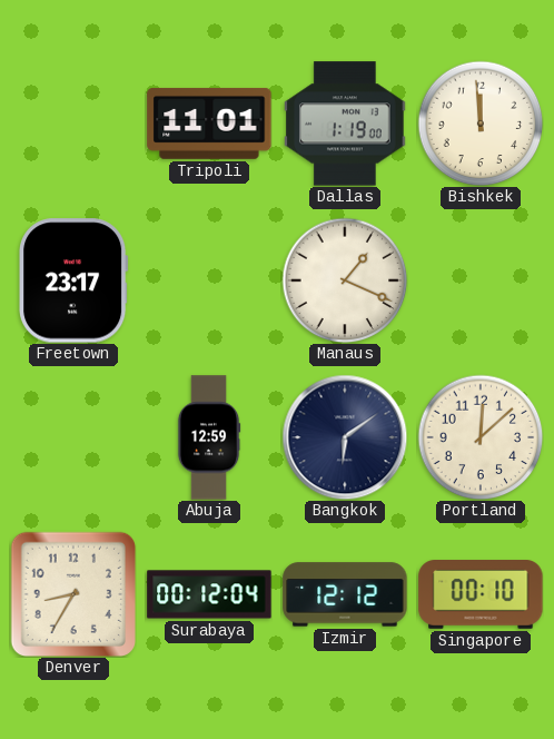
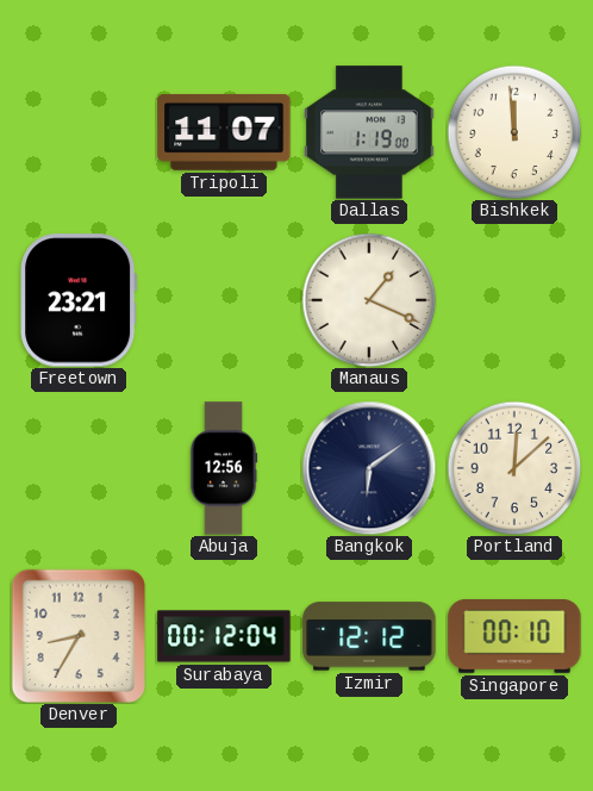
Tripoli: 11:01 -> 11:07 (224, 132)
Freetown: 23:17 -> 23:21 (80, 300)
Abuja: 12:59 -> 12:56 (224, 468)
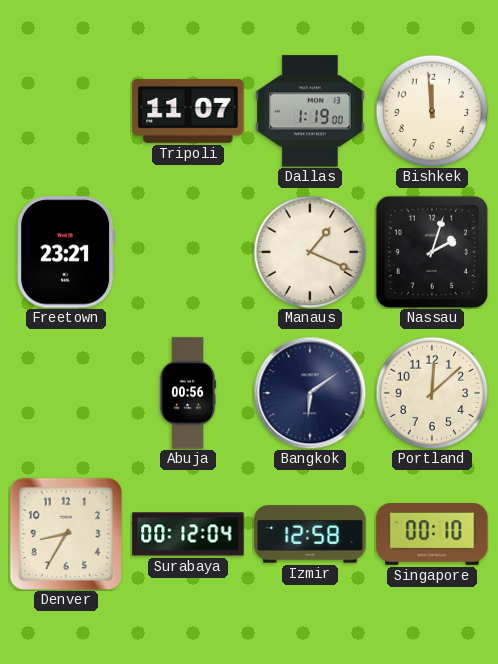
Nassau: none -> 2:03 (431, 251)
Abuja: 12:56 -> 00:56 (188, 393)
Izmir: 12:12 -> 12:58 (310, 534)
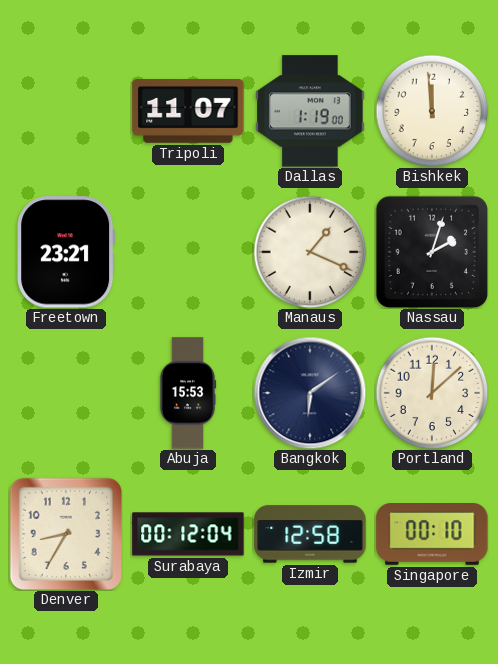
Abuja: 00:56 -> 15:53 (188, 393)
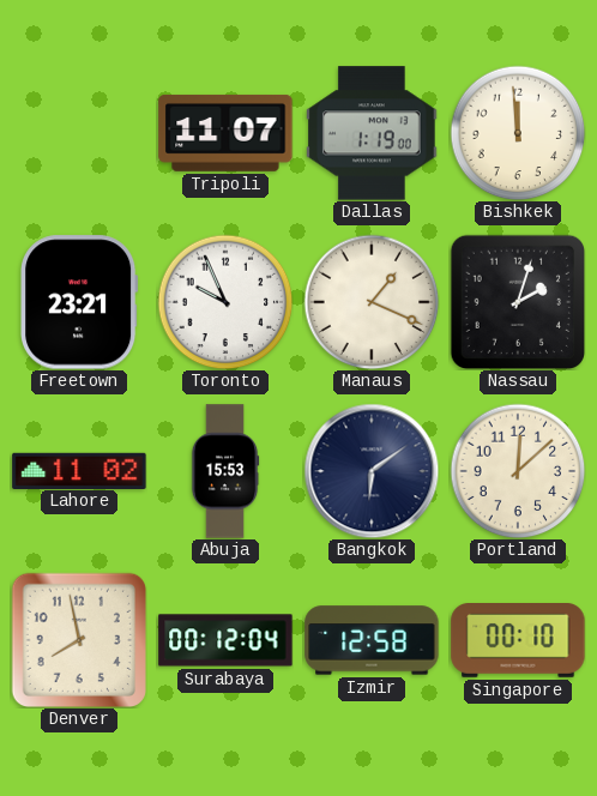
Toronto: none -> 9:56 (225, 302)
Lahore: none -> 11:02 (79, 470)
Denver: 8:35 -> 7:58 (78, 639)
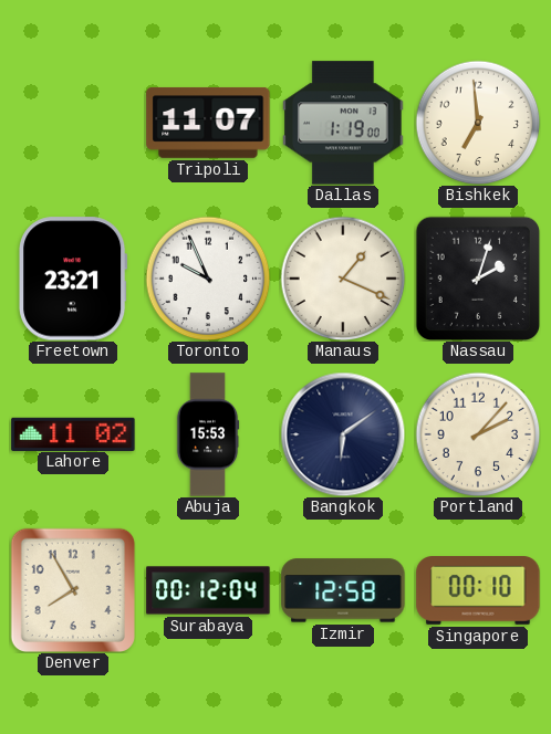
Bishkek: 11:59 -> 6:59 (478, 123)
Portland: 12:08 -> 2:07 (478, 434)
Denver: 7:58 -> 7:55 (72, 589)
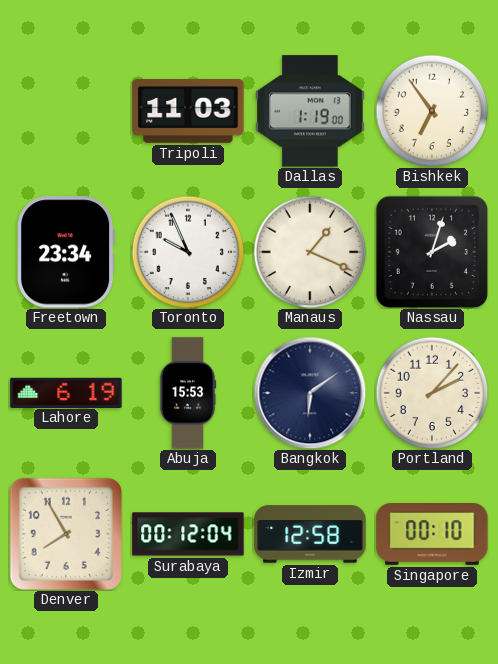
Tripoli: 11:07 -> 11:03 (188, 111)
Bishkek: 6:59 -> 6:54 (432, 111)
Freetown: 23:21 -> 23:34 (67, 252)
Lahore: 11:02 -> 6:19 (66, 392)
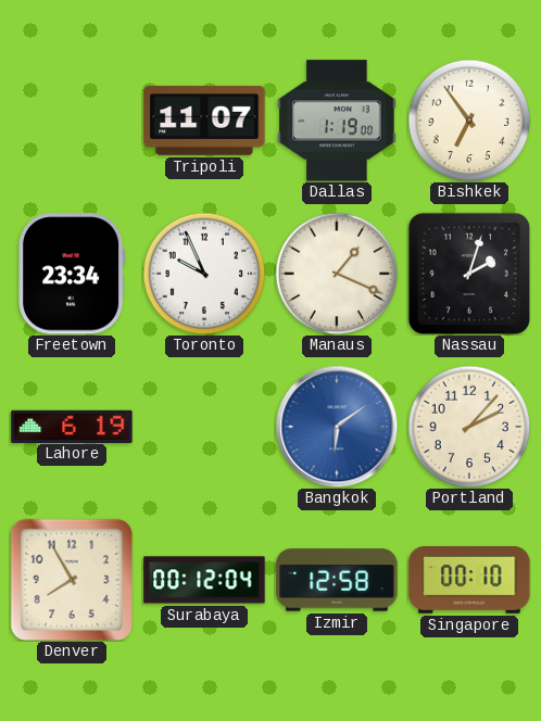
Tripoli: 11:03 -> 11:07 (204, 121)
Abuja: 15:53 -> none (188, 393)
Bangkok dial: navy -> blue (337, 427)
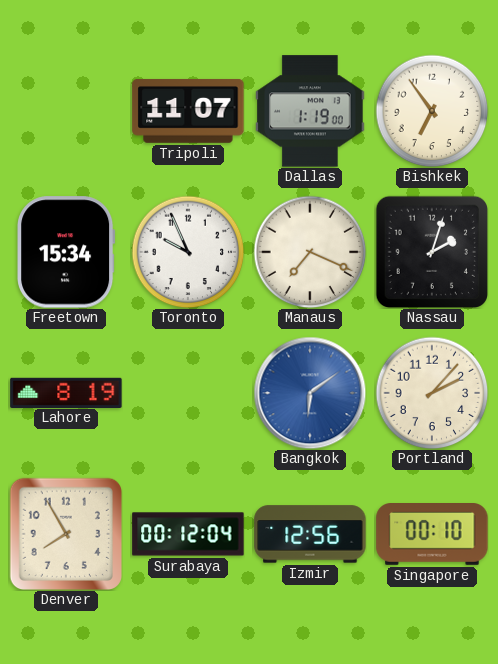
Freetown: 23:34 -> 15:34 (67, 252)
Manaus: 1:19 -> 7:19 (310, 252)
Lahore: 6:19 -> 8:19 (66, 392)
Izmir: 12:58 -> 12:56 (310, 534)
